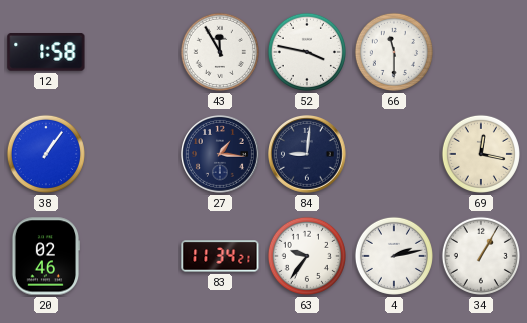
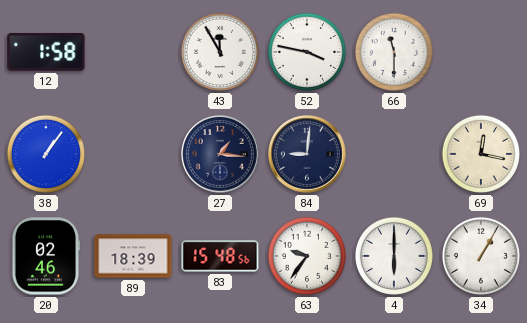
89: none -> 18:39 (133, 256)
83: 11:34 -> 15:48 (220, 256)
4: 2:13 -> 6:00 (394, 256)
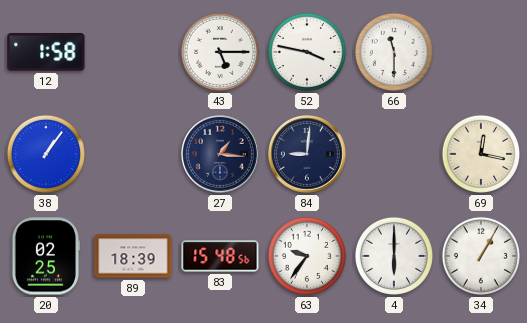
43: 11:55 -> 5:15 (220, 52)
20: 02:46 -> 02:25 (45, 256)
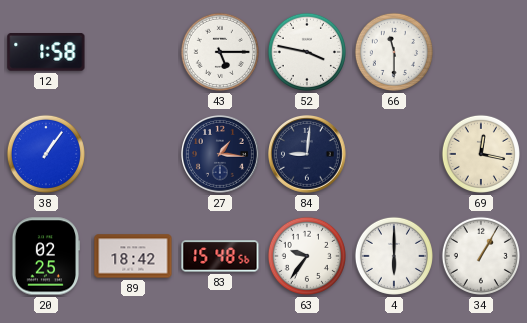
89: 18:39 -> 18:42 (133, 256)
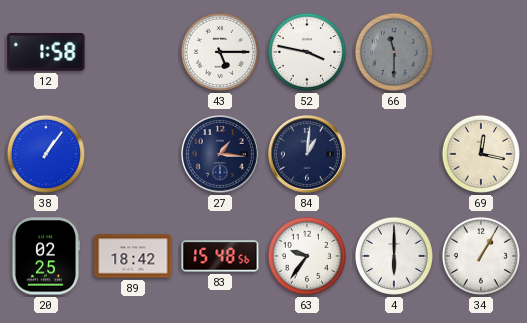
66 dial: white -> grey (394, 52)
84: 9:01 -> 1:01 (308, 155)
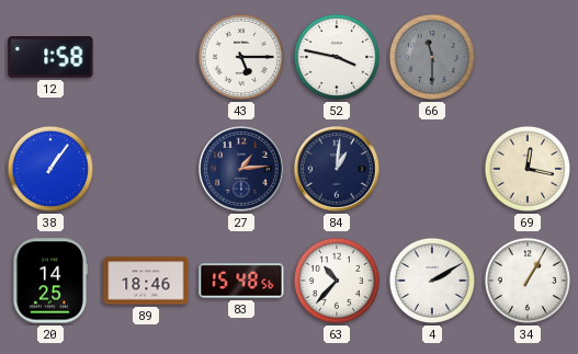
27: 1:16 -> 1:14 (242, 170)
20: 02:25 -> 14:25 (49, 281)
89: 18:42 -> 18:46 (146, 281)
63: 9:36 -> 10:37 (337, 281)
4: 6:00 -> 2:10 (432, 281)
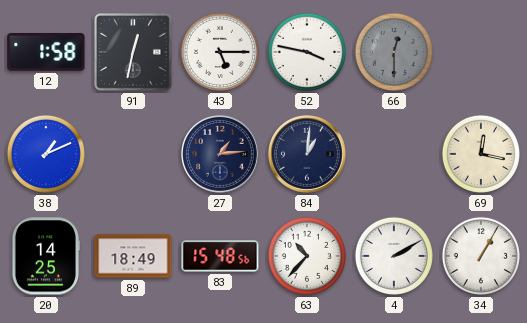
91: none -> 12:32 (133, 52)
66: 11:30 -> 12:30 (394, 52)
38: 1:06 -> 1:11 (46, 154)
89: 18:46 -> 18:49 (133, 256)
